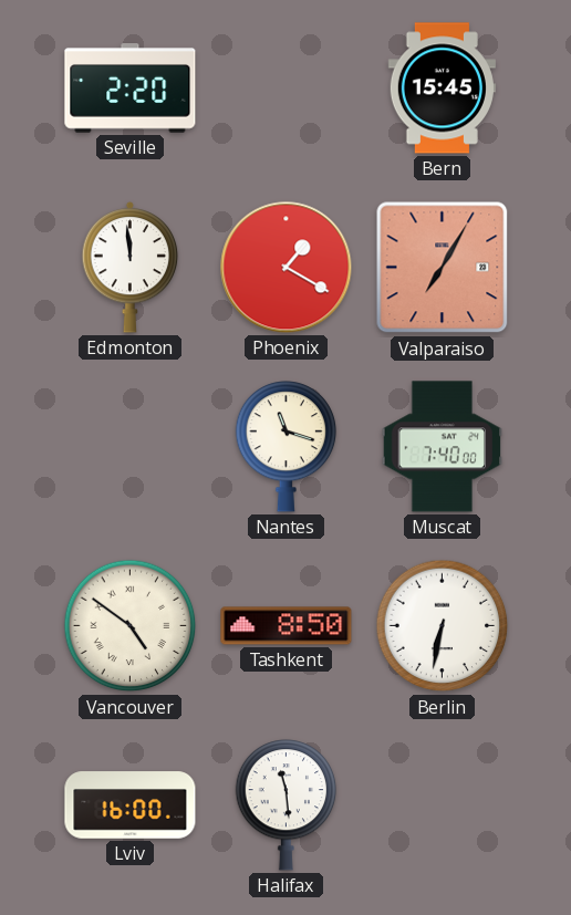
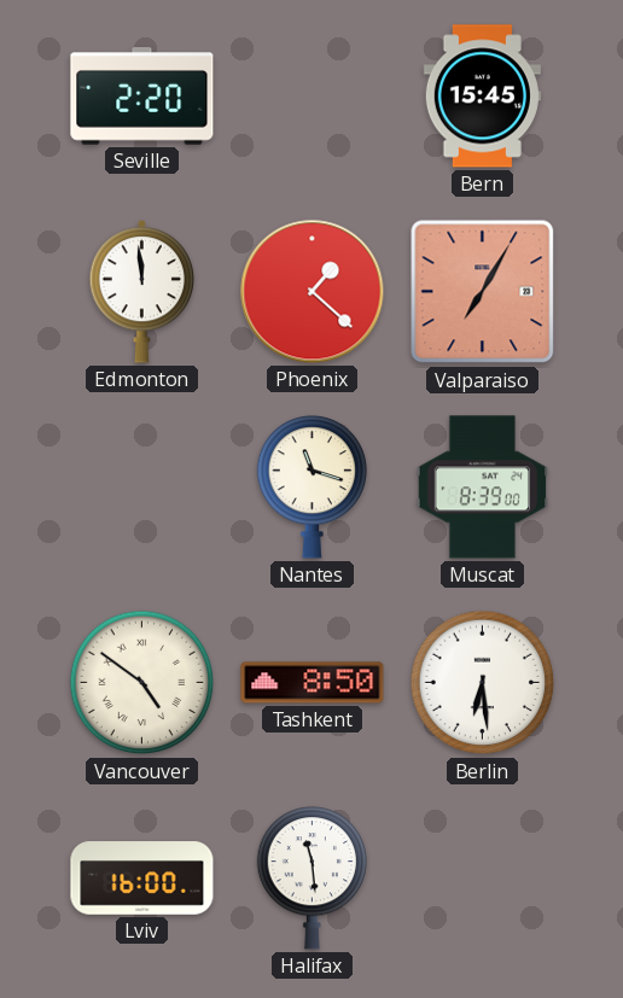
Phoenix: 1:20 -> 1:22 (313, 292)
Muscat: 7:40 -> 8:39 (483, 488)
Berlin: 6:32 -> 6:29 (483, 683)
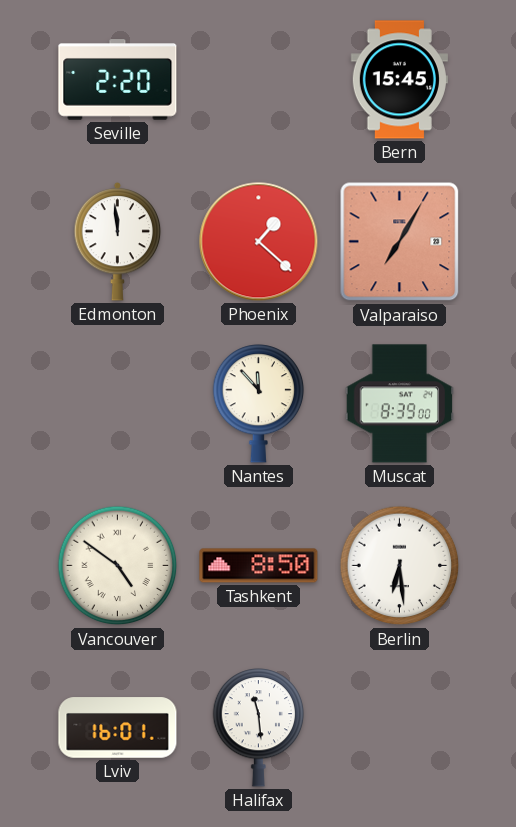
Nantes: 11:18 -> 11:53 (259, 404)
Lviv: 16:00 -> 16:01 (118, 728)
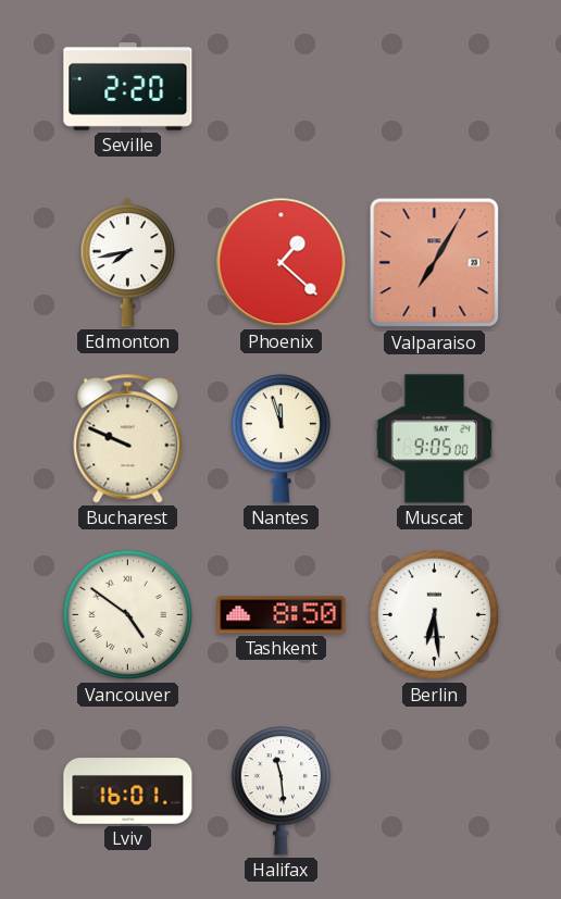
Bern: 15:45 -> none (399, 80)
Edmonton: 11:59 -> 7:43 (128, 262)
Bucharest: none -> 9:49 (128, 439)
Nantes: 11:53 -> 11:57 (282, 439)
Muscat: 8:39 -> 9:05 (435, 439)
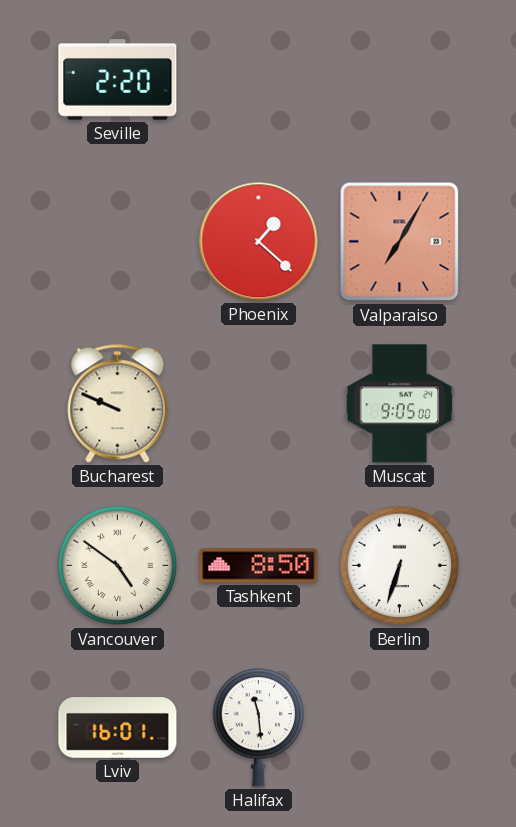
Edmonton: 7:43 -> none (128, 262)
Nantes: 11:57 -> none (282, 439)
Berlin: 6:29 -> 6:33 (400, 566)
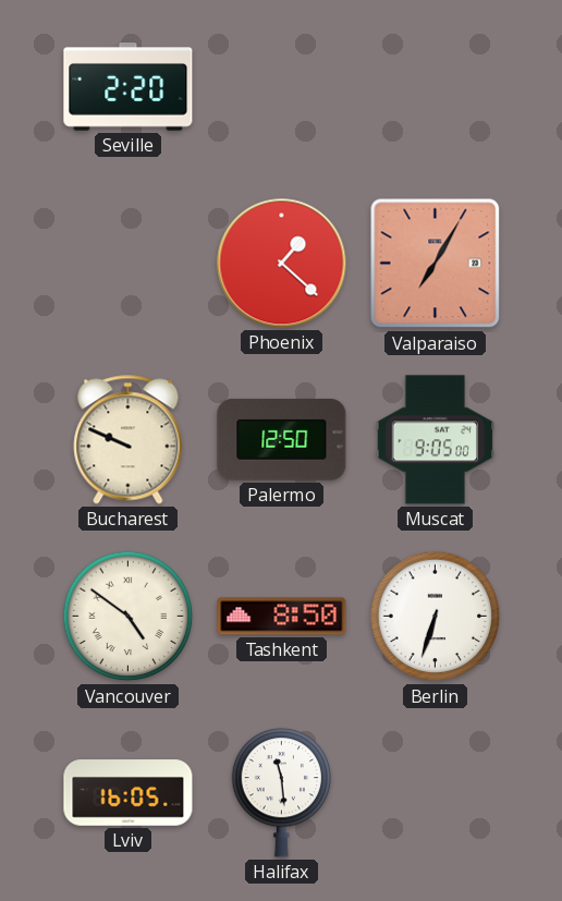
Palermo: none -> 12:50 (282, 439)
Lviv: 16:01 -> 16:05 (129, 793)
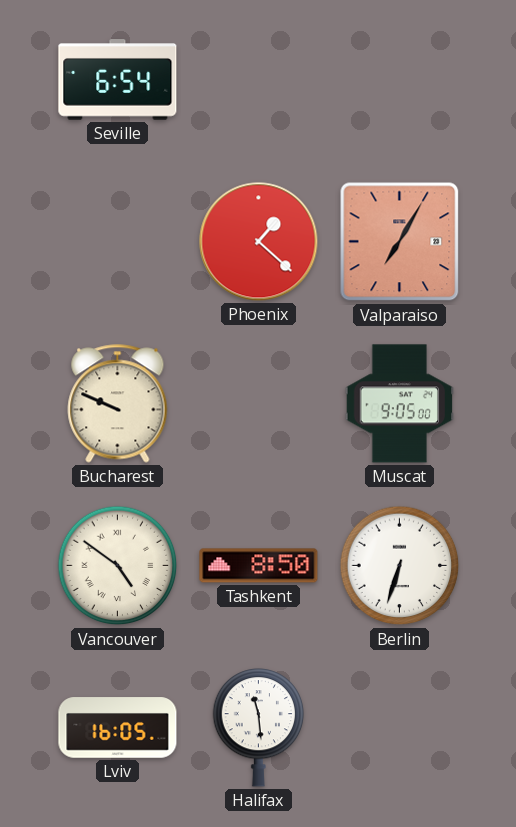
Seville: 2:20 -> 6:54 (118, 80)
Palermo: 12:50 -> none (282, 439)
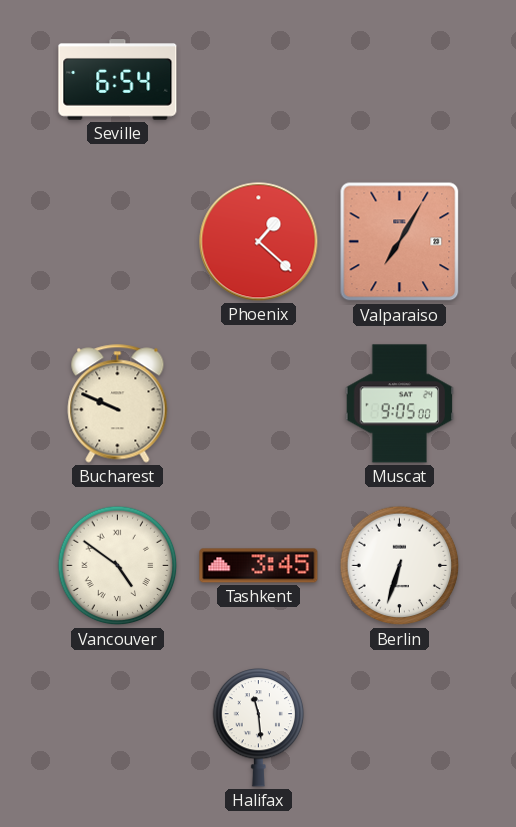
Tashkent: 8:50 -> 3:45 (259, 566)
Lviv: 16:05 -> none (118, 728)
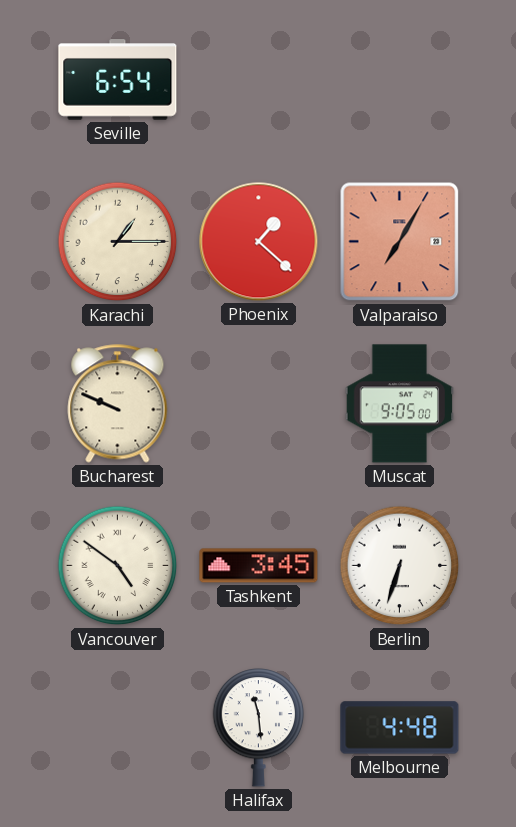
Karachi: none -> 1:15 (118, 242)
Melbourne: none -> 4:48 (400, 728)
